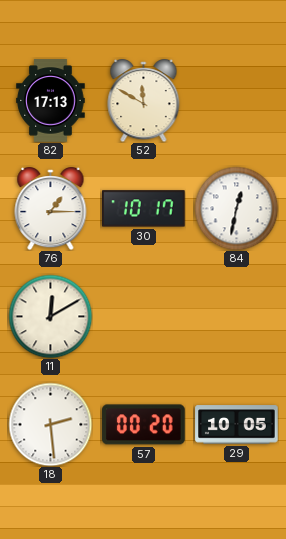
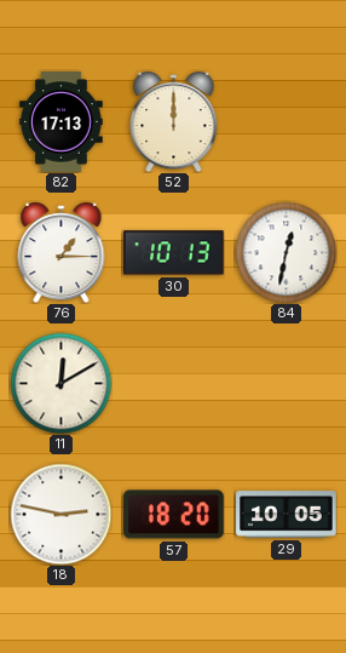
52: 11:50 -> 12:00 (174, 122)
30: 10:17 -> 10:13 (174, 253)
18: 2:29 -> 2:47 (60, 514)
57: 00:20 -> 18:20 (174, 515)
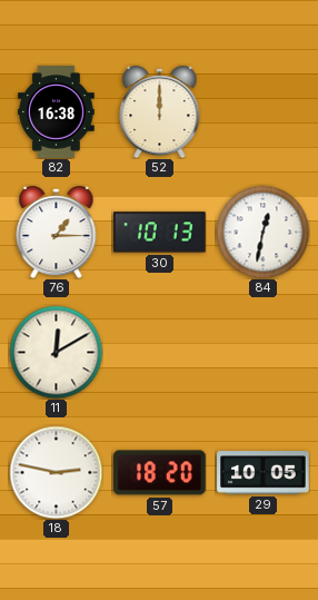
82: 17:13 -> 16:38 (57, 112)
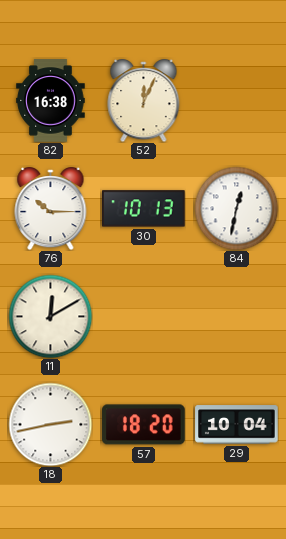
52: 12:00 -> 12:04 (144, 101)
76: 1:15 -> 10:15 (51, 209)
18: 2:47 -> 2:43 (50, 424)
29: 10:05 -> 10:04 (237, 425)
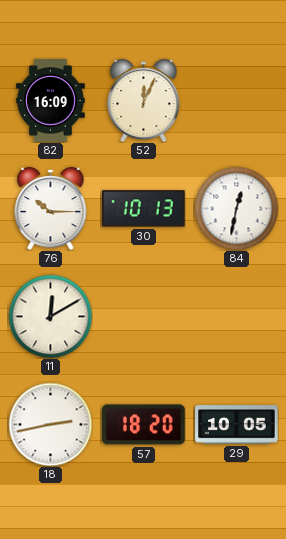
82: 16:38 -> 16:09 (51, 101)
29: 10:04 -> 10:05 (237, 425)
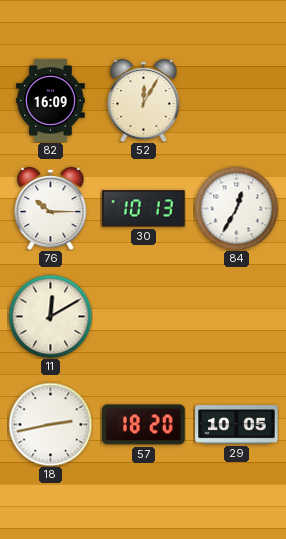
52: 12:04 -> 12:05 (144, 101)
84: 12:32 -> 12:35 (236, 208)
